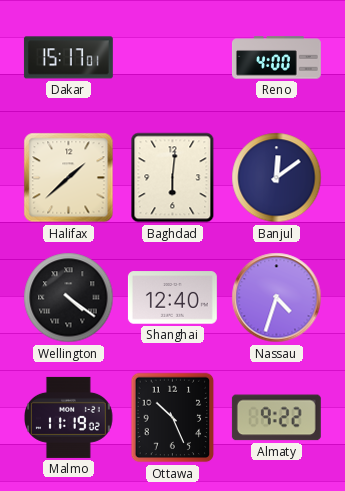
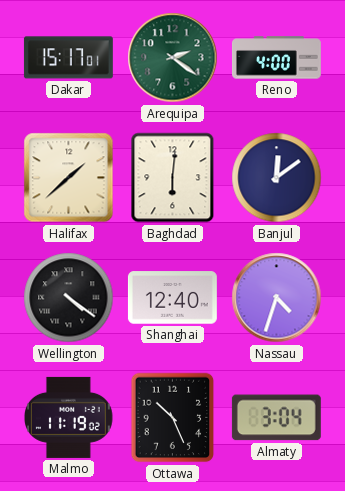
Arequipa: none -> 2:21 (173, 58)
Almaty: 9:22 -> 3:04 (276, 418)
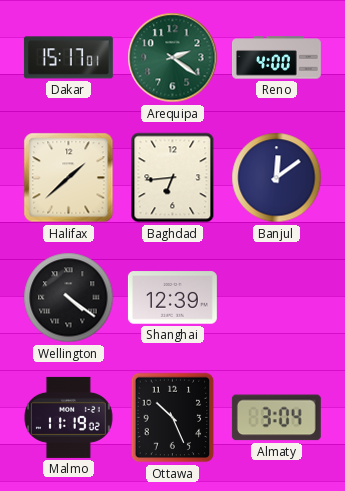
Baghdad: 6:01 -> 6:44 (173, 178)
Shanghai: 12:40 -> 12:39 (172, 298)
Nassau: 4:33 -> none (277, 298)
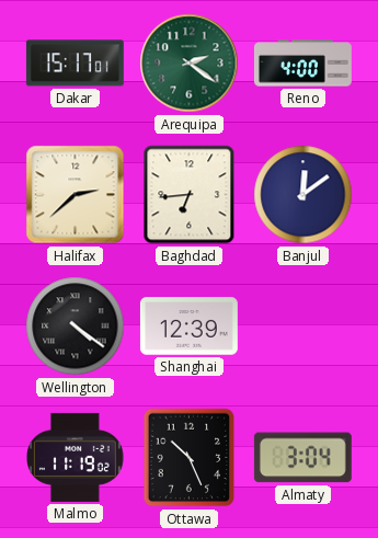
Halifax: 1:38 -> 2:38 (76, 195)
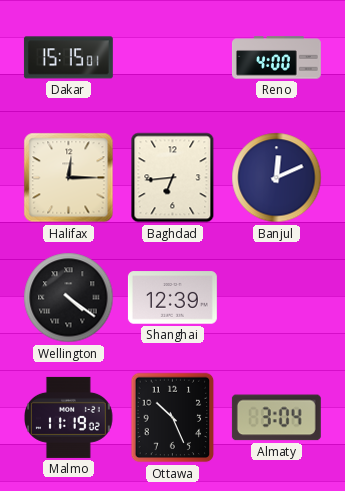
Dakar: 15:17 -> 15:15 (68, 58)
Arequipa: 2:21 -> none (190, 64)
Halifax: 2:38 -> 12:15 (69, 178)
Banjul: 12:09 -> 12:11 (277, 178)
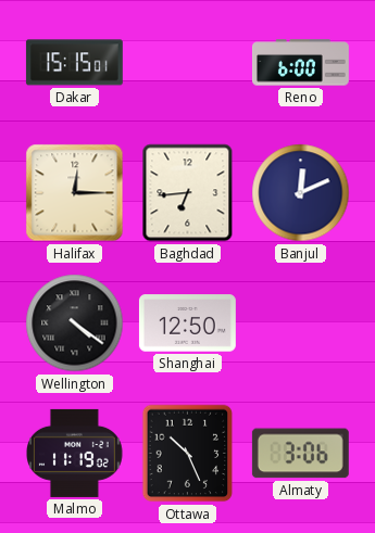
Reno: 4:00 -> 6:00 (300, 63)
Shanghai: 12:39 -> 12:50 (187, 323)
Almaty: 3:04 -> 3:06 (300, 454)
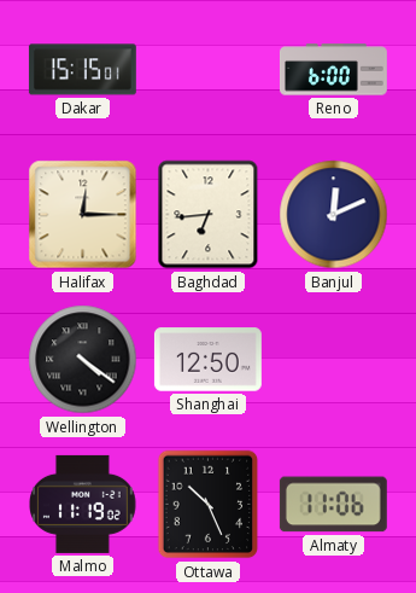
Almaty: 3:06 -> 11:06 (333, 505)
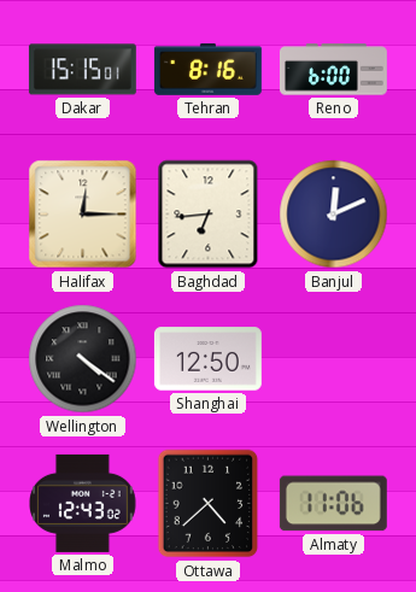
Tehran: none -> 8:16 (207, 69)
Malmo: 11:19 -> 12:43 (83, 503)
Ottawa: 10:26 -> 4:38 (209, 504)
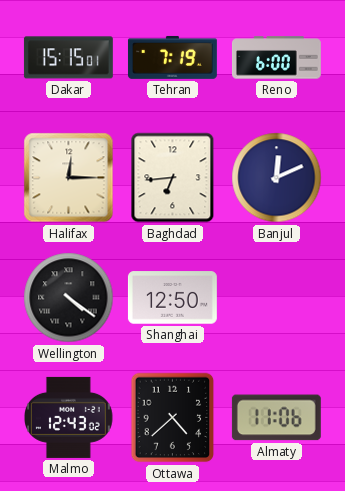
Tehran: 8:16 -> 7:19 (172, 57)
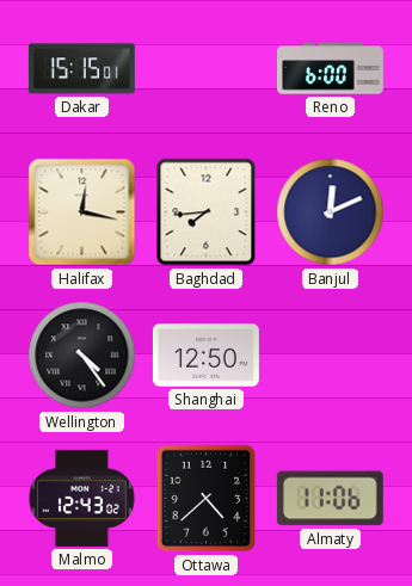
Tehran: 7:19 -> none (172, 57)
Halifax: 12:15 -> 12:17 (82, 212)
Baghdad: 6:44 -> 7:44 (207, 212)
Wellington: 4:21 -> 4:24 (82, 356)
